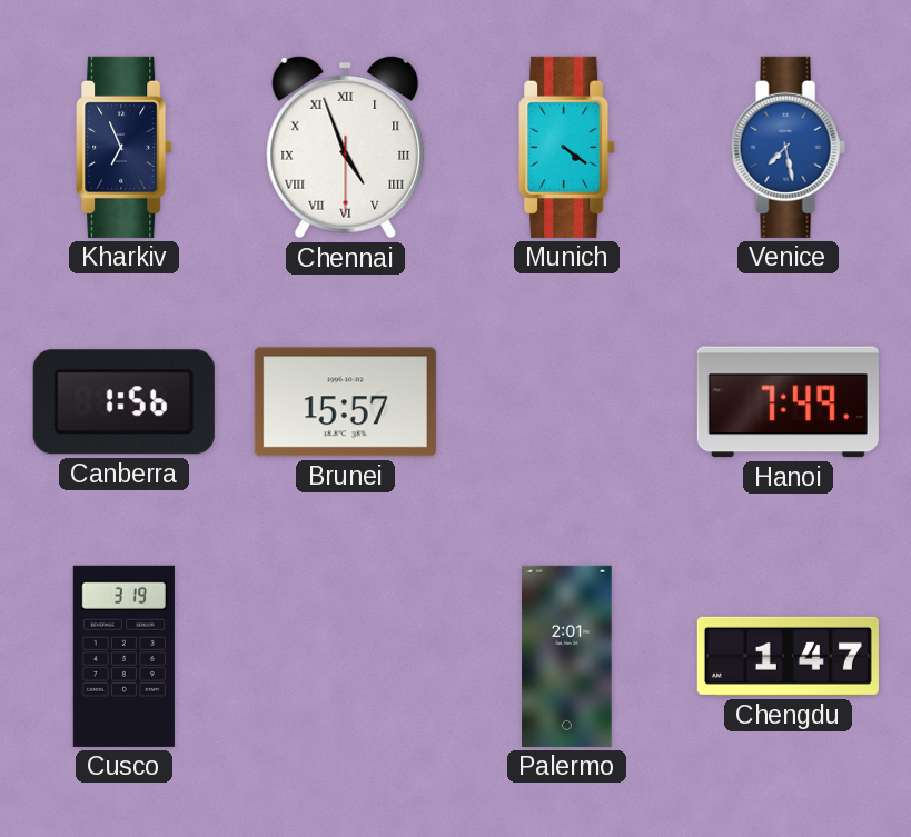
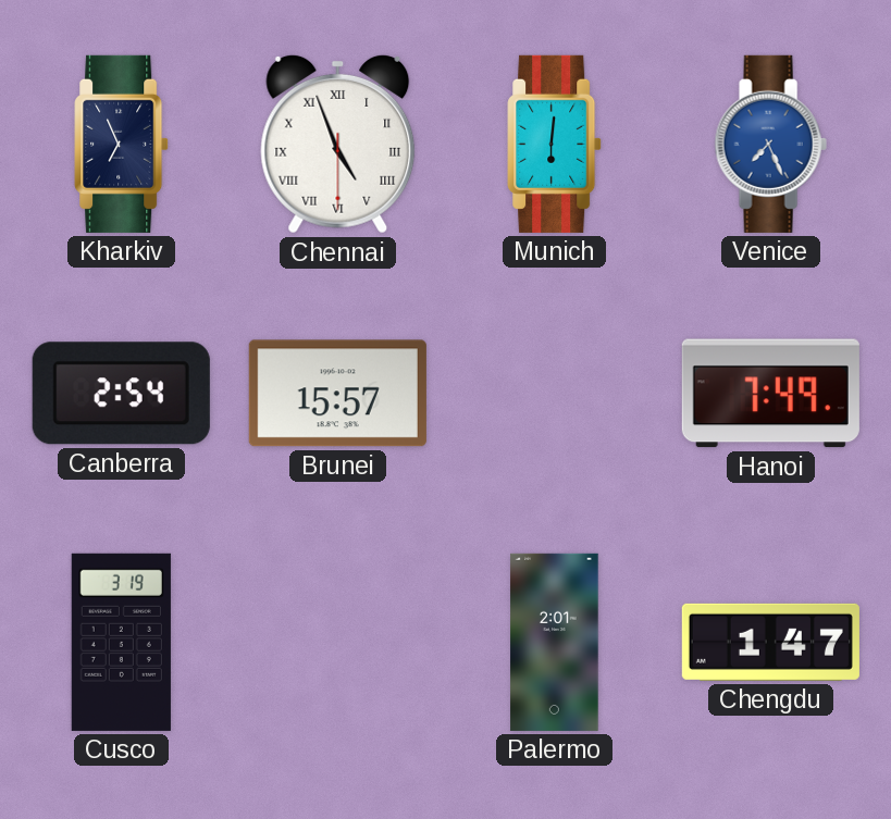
Munich: 4:21 -> 6:01 (555, 144)
Venice: 7:28 -> 7:26 (770, 144)
Canberra: 1:56 -> 2:54 (121, 394)
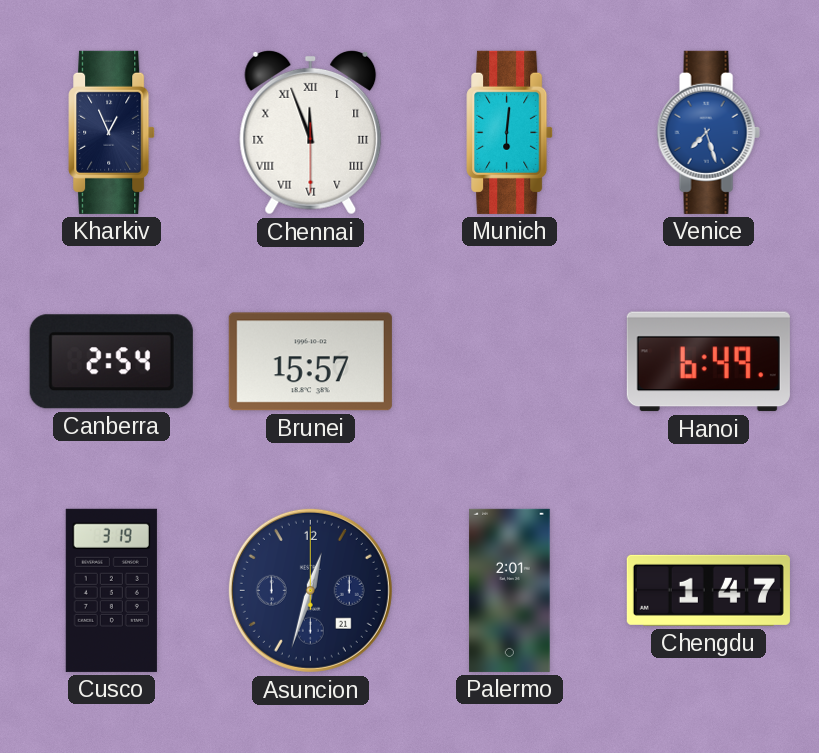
Kharkiv: 6:56 -> 12:56 (112, 132)
Chennai: 4:56 -> 11:56 (311, 132)
Venice: 7:26 -> 7:27 (708, 132)
Hanoi: 7:49 -> 6:49 (708, 362)
Asuncion: none -> 12:33 (310, 590)
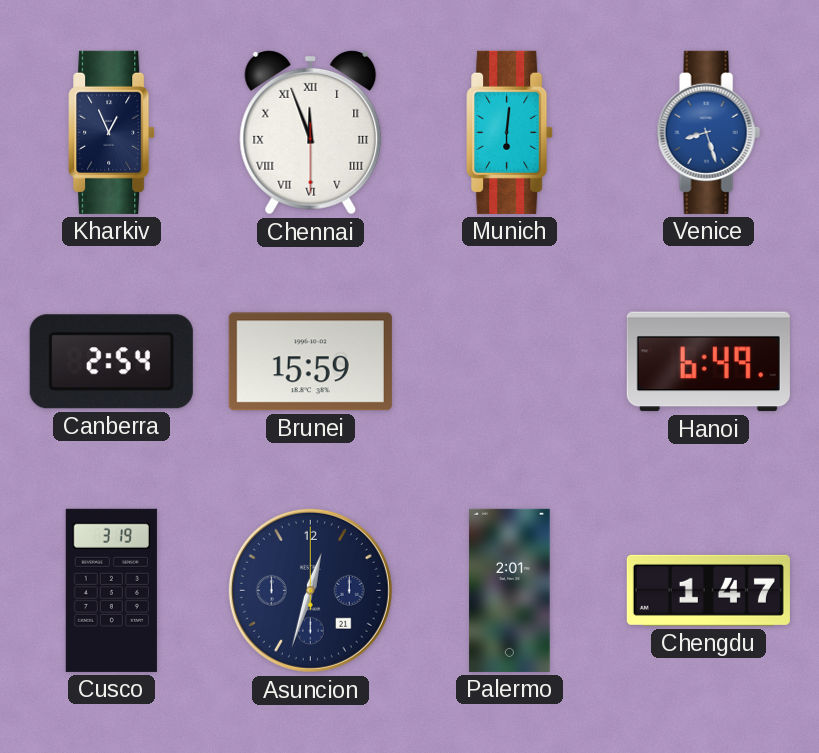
Venice: 7:27 -> 8:27 (708, 132)
Brunei: 15:57 -> 15:59 (310, 362)
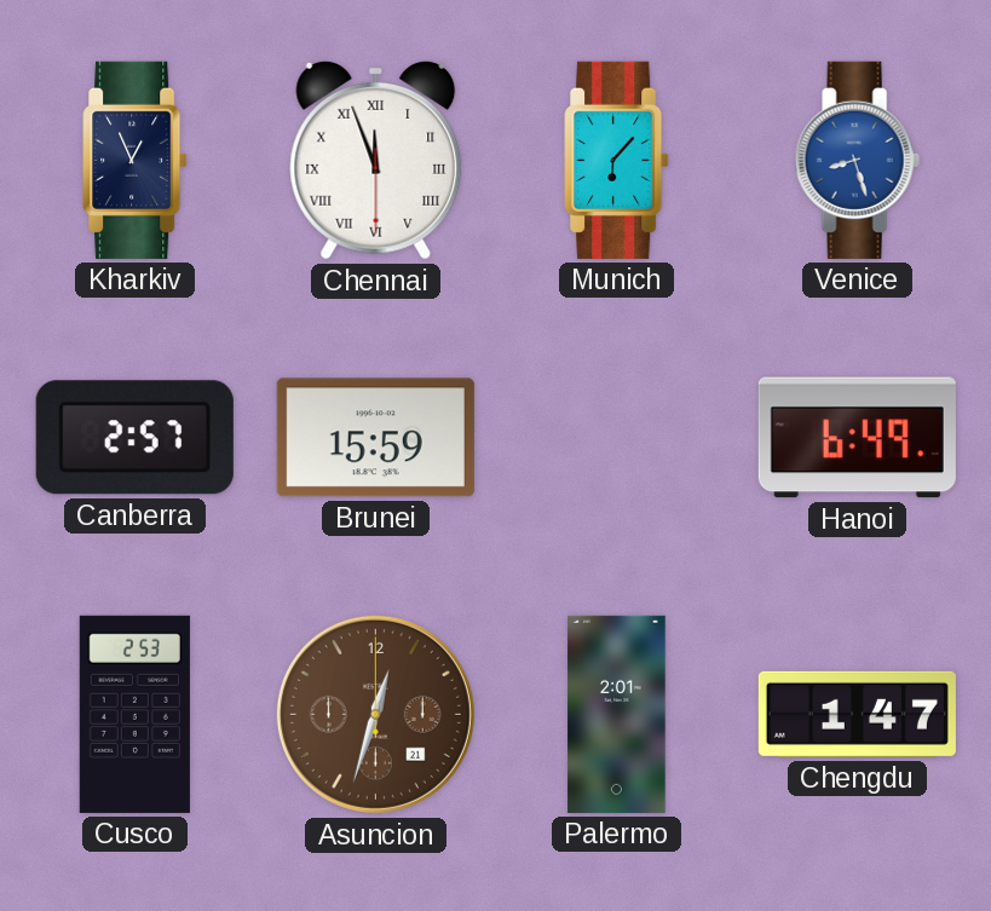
Munich: 6:01 -> 6:07 (617, 160)
Canberra: 2:54 -> 2:57 (134, 438)
Cusco: 3:19 -> 2:53 (134, 714)
Asuncion dial: navy -> brown (375, 714)
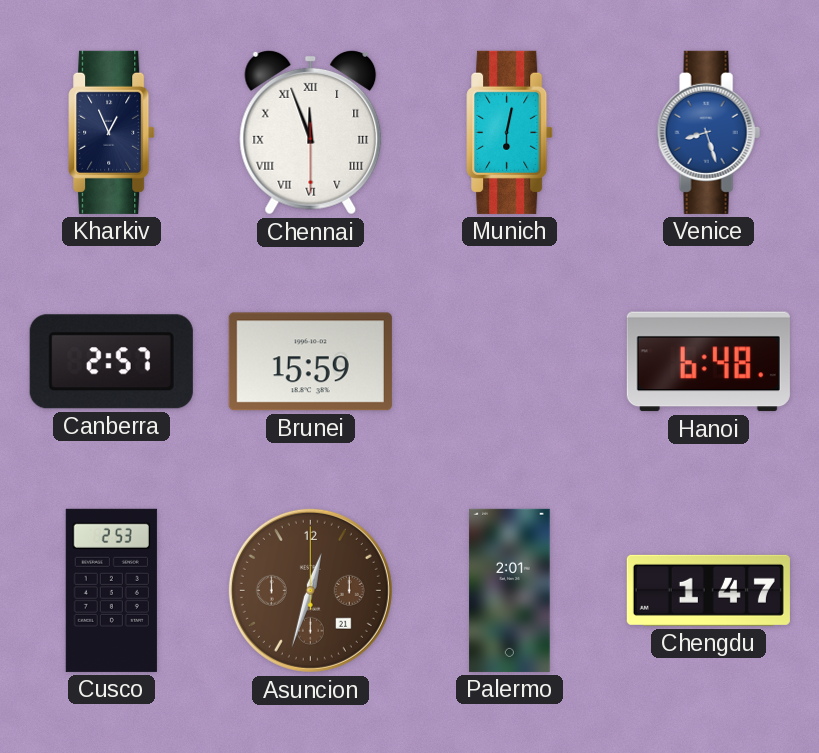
Munich: 6:07 -> 6:02 (510, 132)
Hanoi: 6:49 -> 6:48 (708, 362)
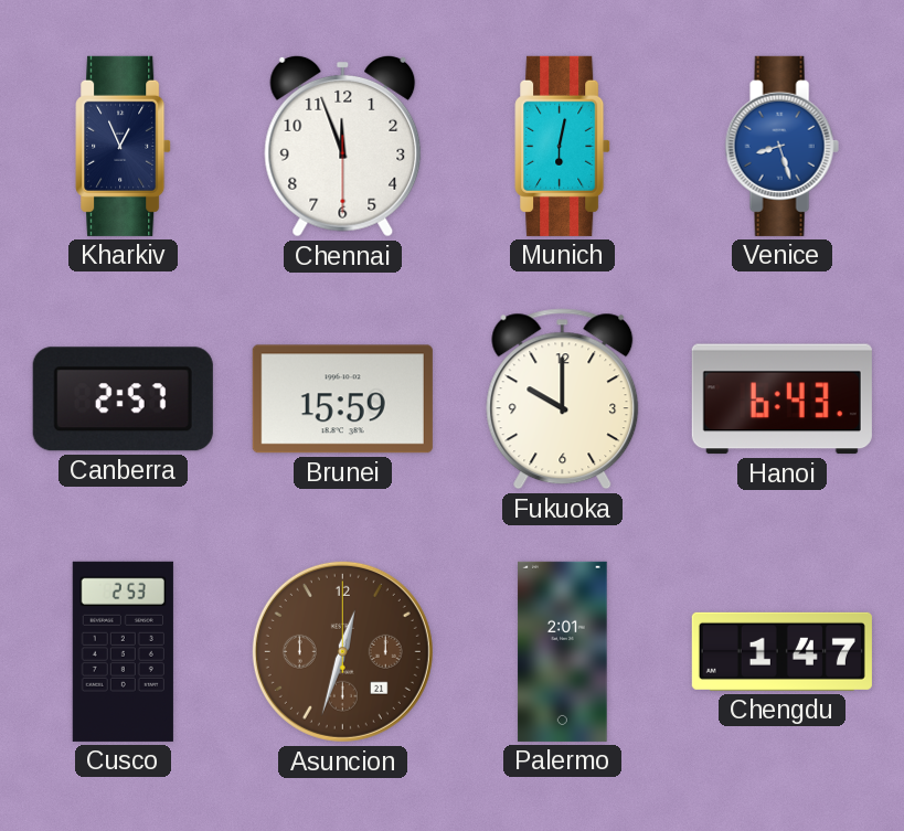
Chennai numerals: Roman -> Arabic (343, 146)
Fukuoka: none -> 10:00 (563, 399)
Hanoi: 6:48 -> 6:43 (781, 399)
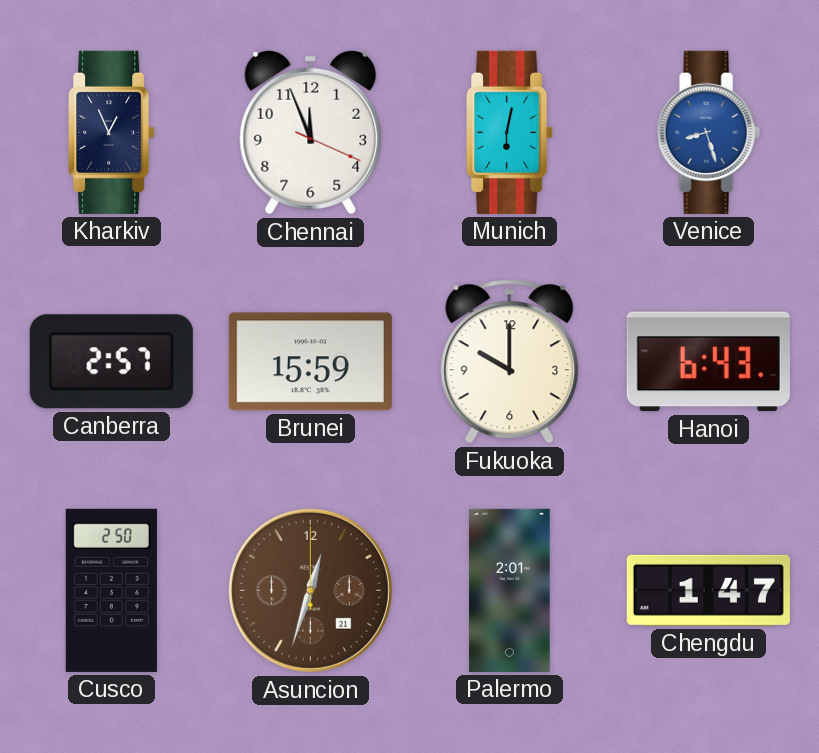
Chennai: 11:56:30 -> 11:56:19 (311, 132)
Cusco: 2:53 -> 2:50 (111, 590)
